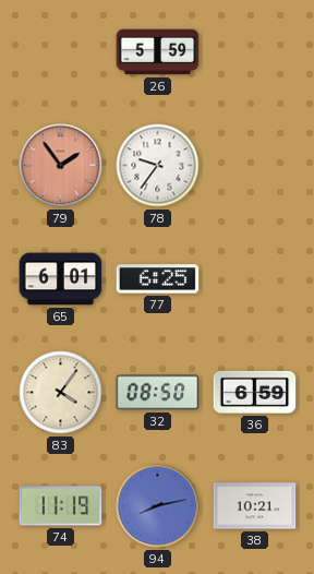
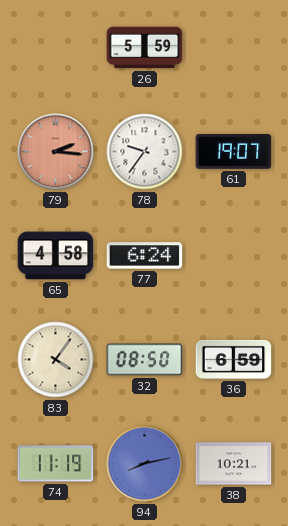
79: 1:54 -> 2:16 (56, 152)
61: none -> 19:07 (234, 151)
65: 6:01 -> 4:58 (56, 256)
77: 6:25 -> 6:24 (145, 256)
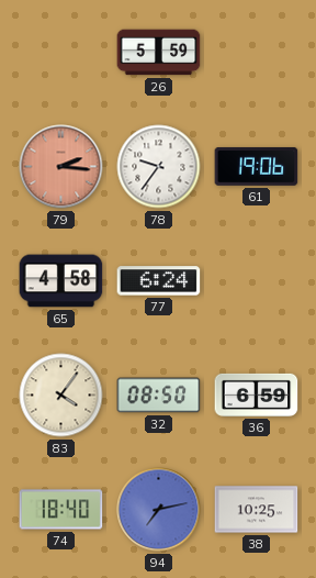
61: 19:07 -> 19:06 (257, 166)
74: 11:19 -> 18:40 (61, 510)
94: 8:13 -> 7:13 (159, 510)
38: 10:21 -> 10:25 (257, 510)
